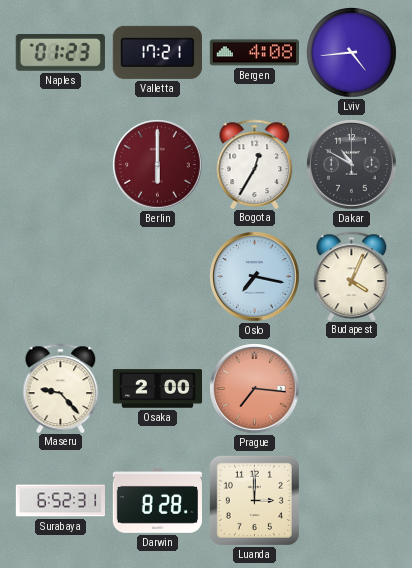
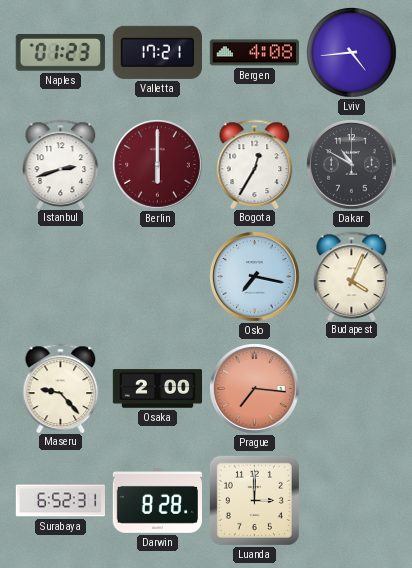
Istanbul: none -> 2:42 (61, 164)
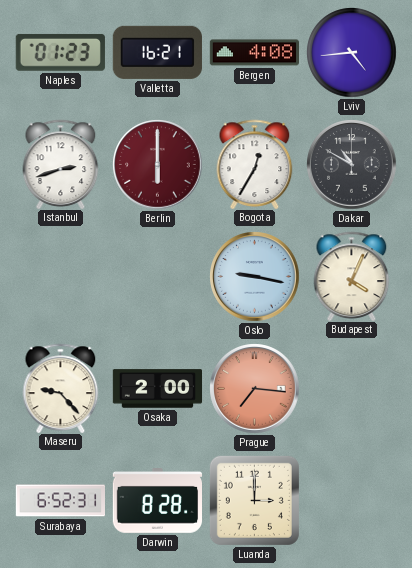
Valletta: 17:21 -> 16:21 (157, 52)
Oslo: 7:17 -> 9:17 (255, 277)
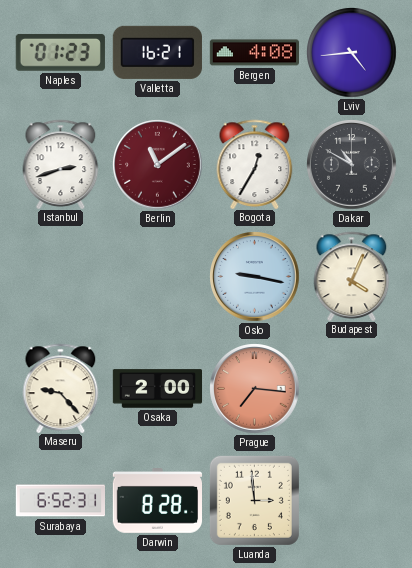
Berlin: 6:00 -> 11:09 (158, 165)
Luanda: 3:00 -> 2:59 (254, 500)
